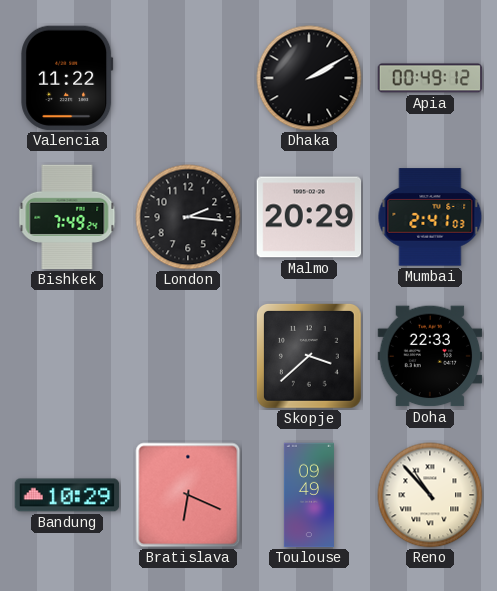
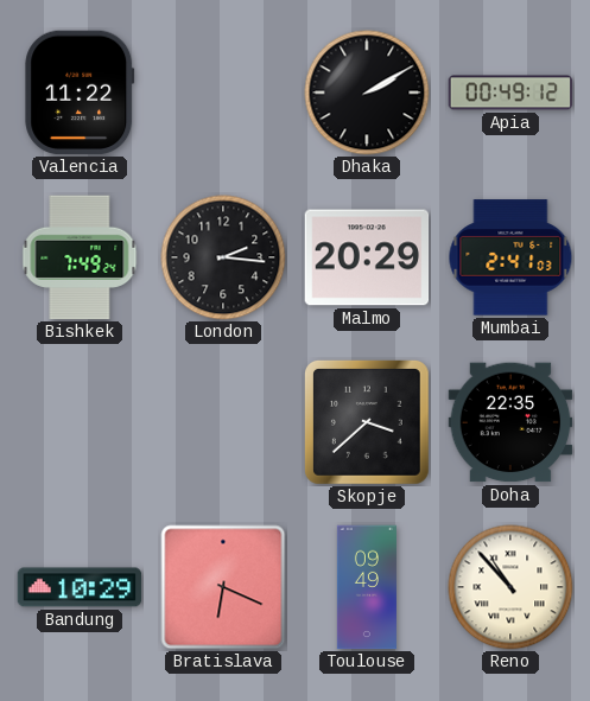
Doha: 22:33 -> 22:35 (510, 422)
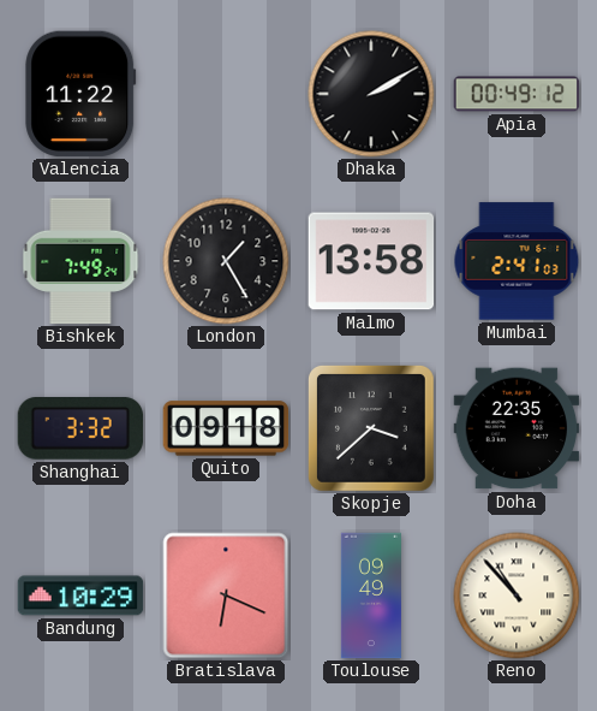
London: 2:16 -> 1:25 (226, 261)
Malmo: 20:29 -> 13:58 (371, 261)
Shanghai: none -> 3:32 (80, 429)
Quito: none -> 09:18 (226, 428)
